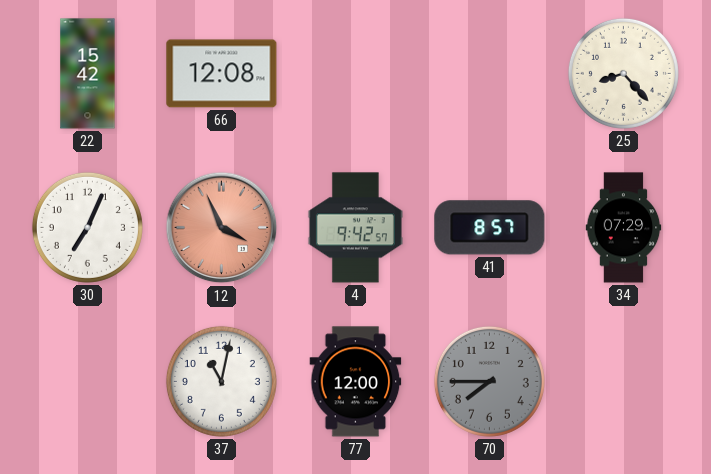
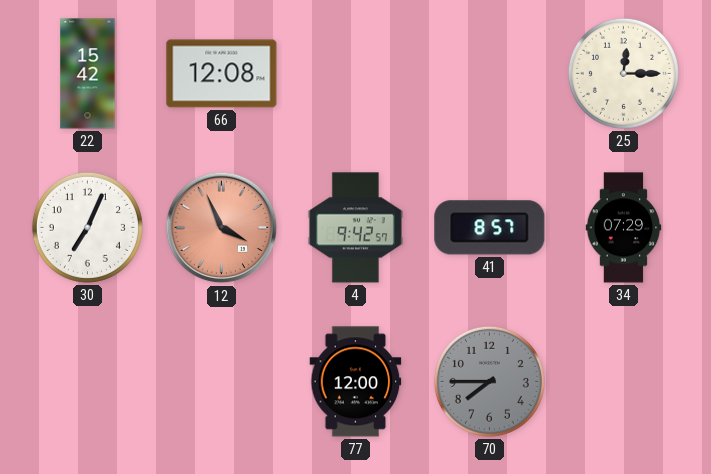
25: 8:23 -> 12:15 (623, 73)
37: 11:02 -> none (221, 381)
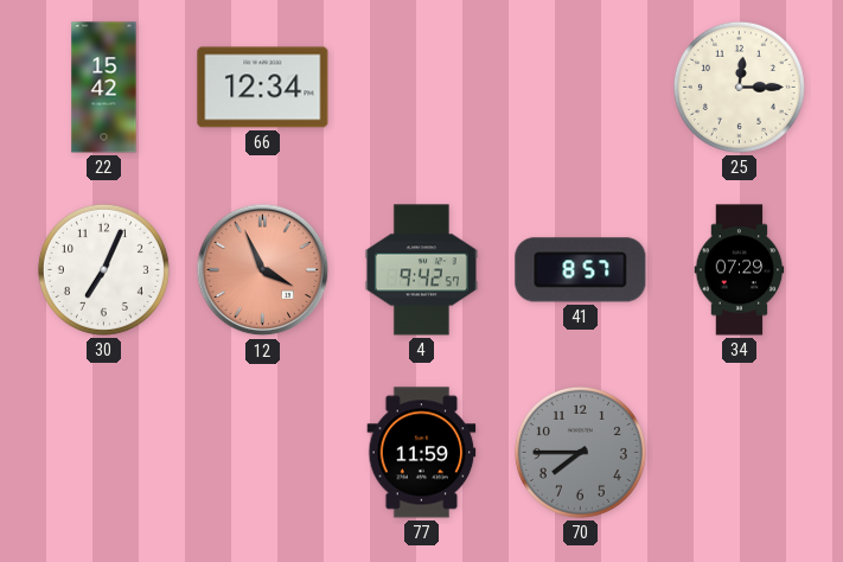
66: 12:08 -> 12:34 (263, 88)
77: 12:00 -> 11:59 (422, 453)
